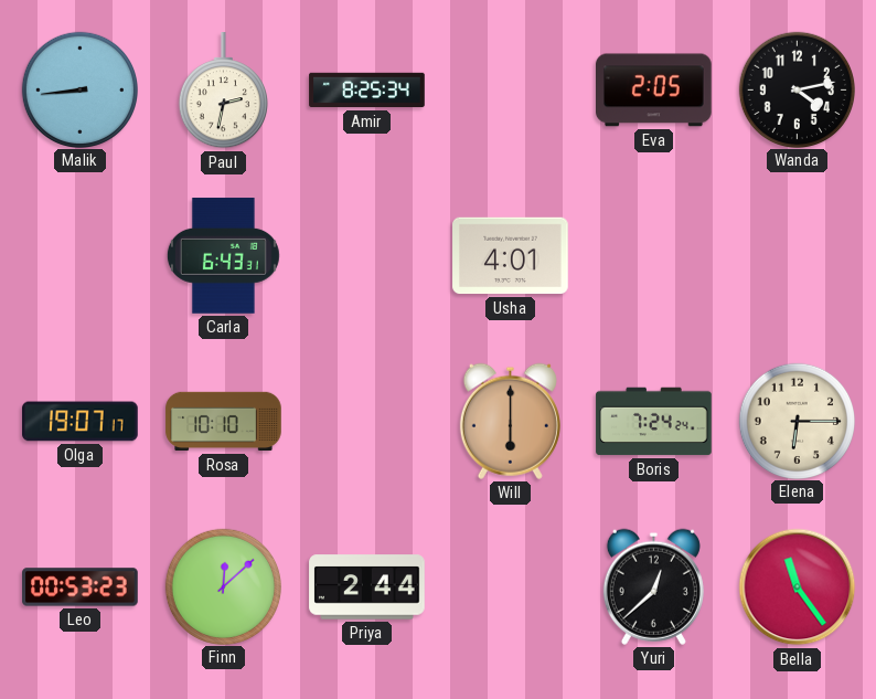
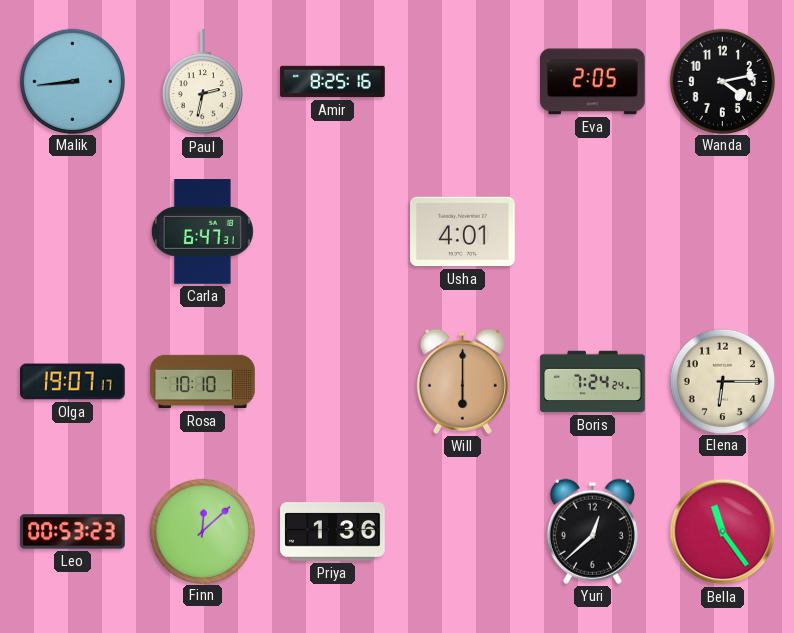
Amir: 8:25:34 -> 8:25:16 (333, 82)
Carla: 6:43 -> 6:47 (202, 232)
Priya: 2:44 -> 1:36 (333, 532)
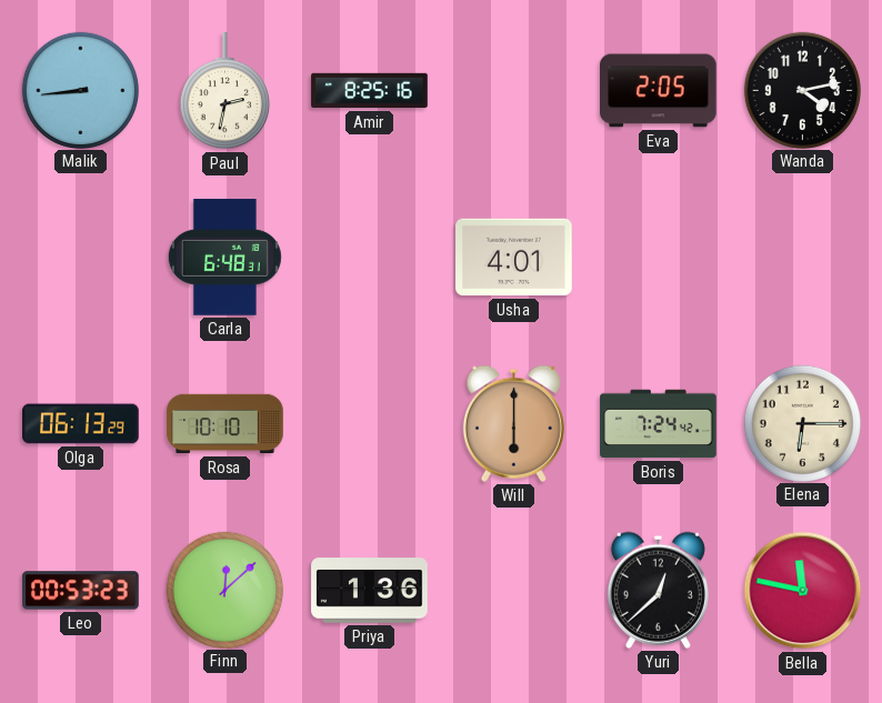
Carla: 6:47 -> 6:48 (224, 258)
Olga: 19:07 -> 06:13 (81, 424)
Boris: 7:24:24 -> 7:24:42 (659, 424)
Bella: 11:24 -> 11:47 (803, 591)
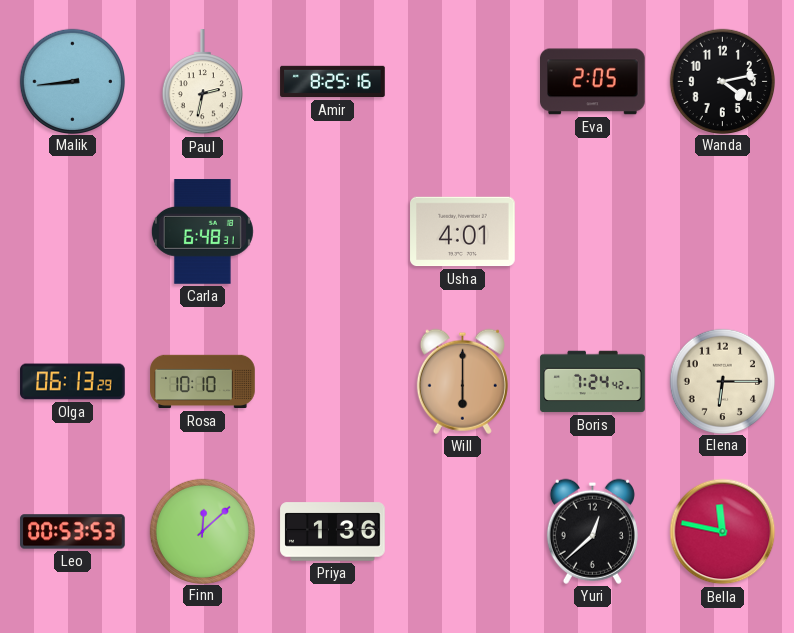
Leo: 00:53:23 -> 00:53:53 (73, 532)
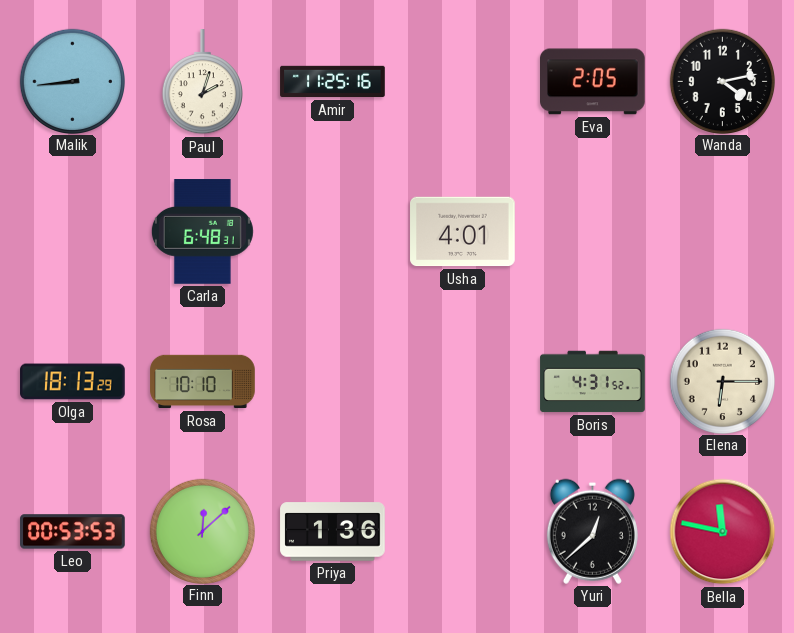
Paul: 2:32 -> 2:03 (202, 82)
Amir: 8:25 -> 11:25 (333, 82)
Olga: 06:13 -> 18:13 (73, 382)
Will: 6:00 -> none (462, 381)
Boris: 7:24 -> 4:31 (593, 382)
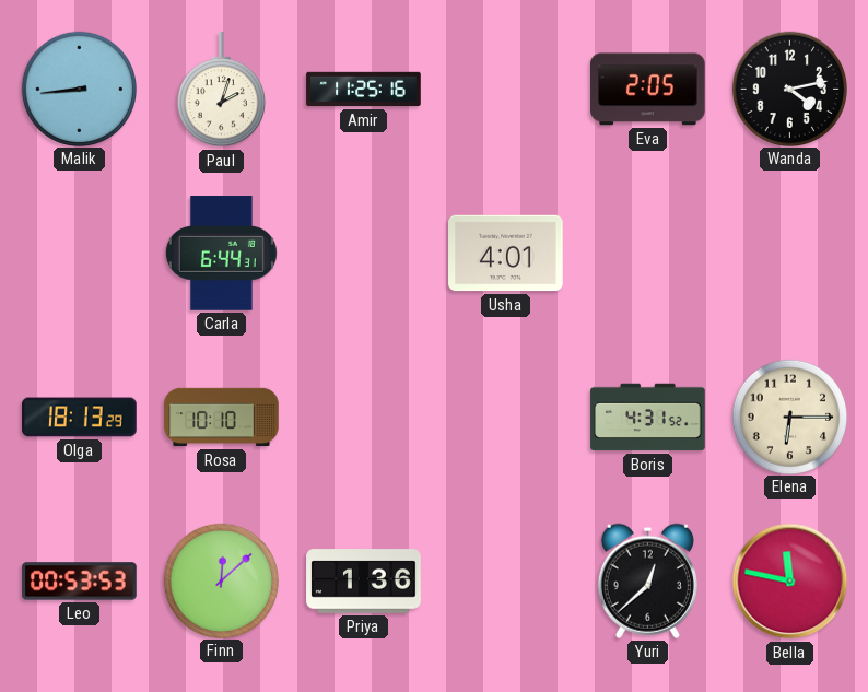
Carla: 6:48 -> 6:44 (221, 254)
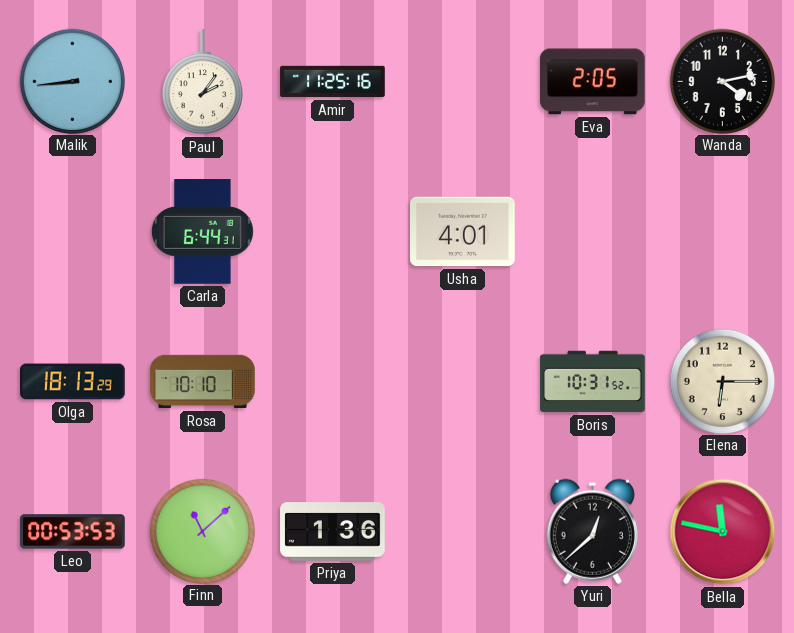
Paul: 2:03 -> 2:06 (202, 82)
Boris: 4:31 -> 10:31 (593, 382)
Finn: 12:08 -> 11:08 (202, 531)
